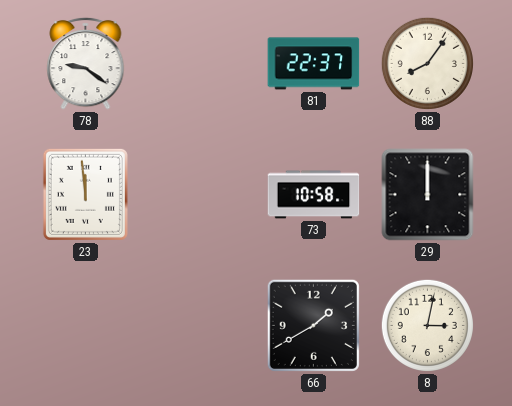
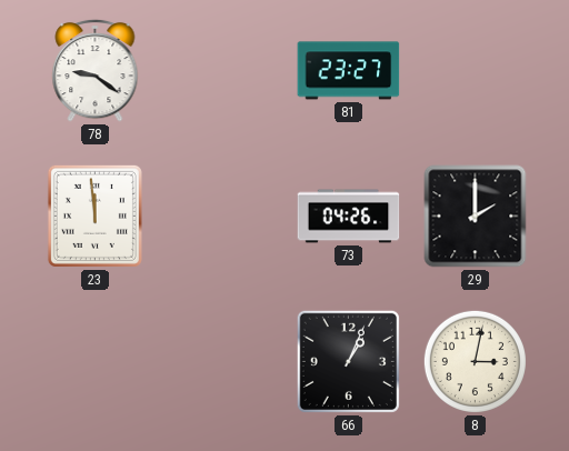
81: 22:37 -> 23:27 (349, 71)
88: 8:06 -> none (427, 63)
73: 10:58 -> 04:26 (349, 217)
29: 12:00 -> 2:00 (476, 217)
66: 1:40 -> 1:04 (348, 361)
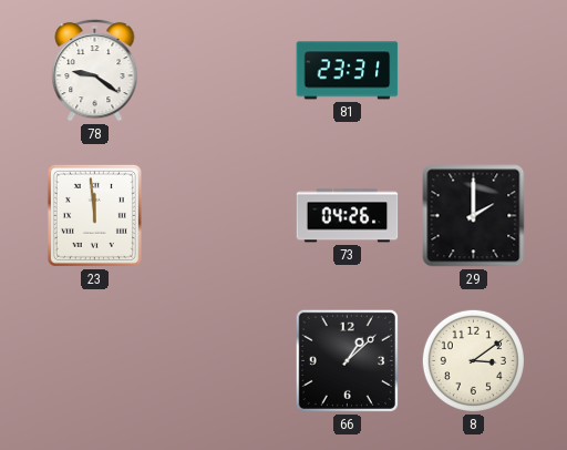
81: 23:27 -> 23:31 (348, 71)
66: 1:04 -> 1:08 (347, 360)
8: 3:02 -> 3:09 (473, 360)
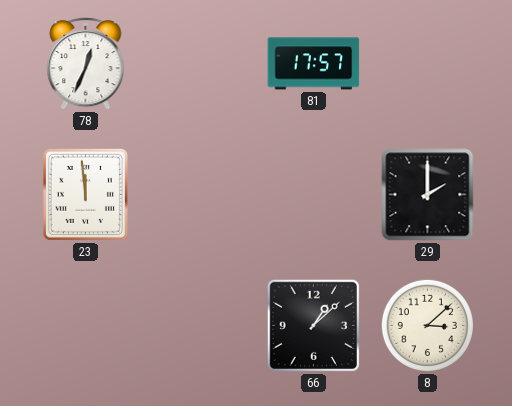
78: 9:21 -> 12:34 (86, 63)
81: 23:31 -> 17:57 (314, 64)
73: 04:26 -> none (348, 216)
8: 3:09 -> 3:08 (427, 325)
